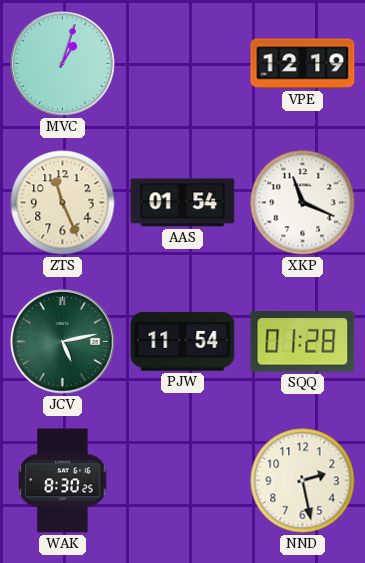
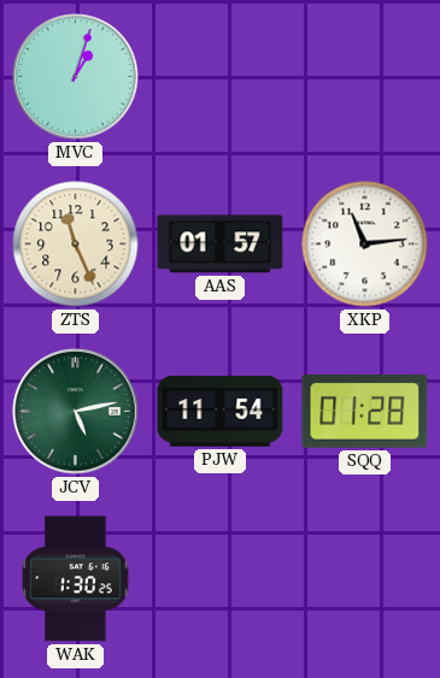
VPE: 12:19 -> none (303, 64)
AAS: 01:54 -> 01:57 (221, 244)
XKP: 11:19 -> 11:14 (365, 244)
WAK: 8:30 -> 1:30 (76, 579)
NND: 2:28 -> none (303, 481)
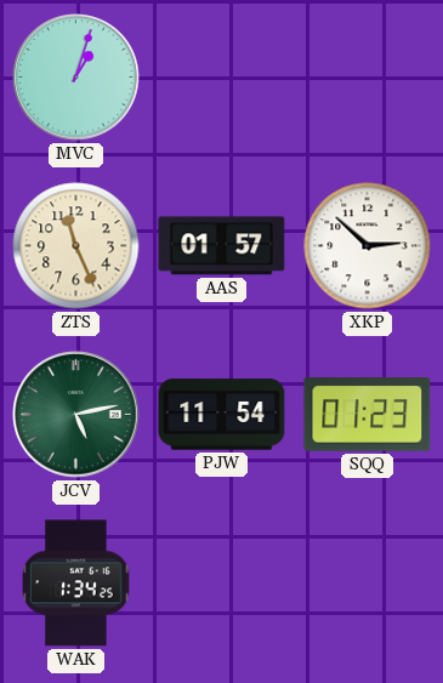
XKP: 11:14 -> 2:52 (368, 246)
SQQ: 01:28 -> 01:23 (368, 415)
WAK: 1:30 -> 1:34 (76, 584)
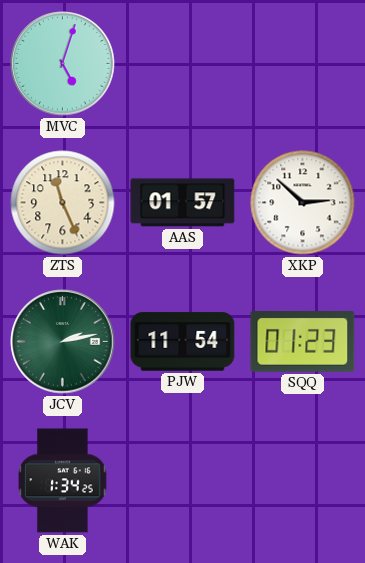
MVC: 1:03 -> 5:03 (63, 64)
JCV: 5:13 -> 2:13 (63, 342)
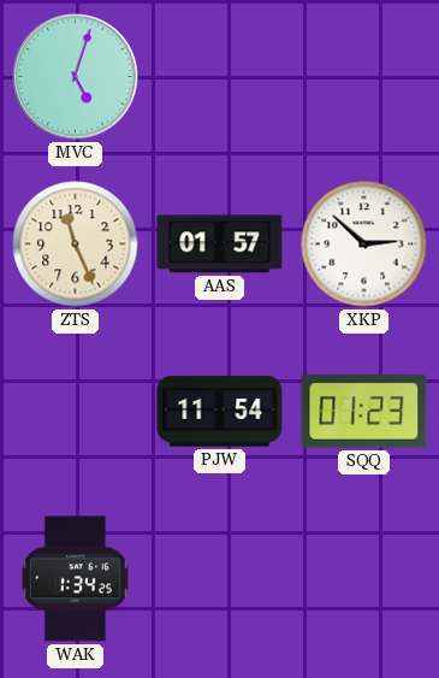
JCV: 2:13 -> none (63, 342)
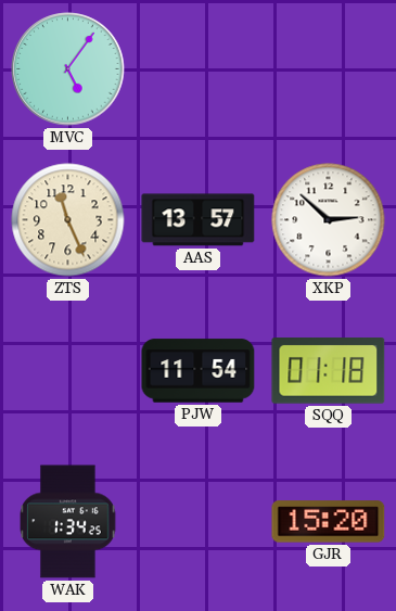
MVC: 5:03 -> 5:06 (68, 69)
AAS: 01:57 -> 13:57 (199, 220)
SQQ: 01:23 -> 01:18 (329, 371)
GJR: none -> 15:20 (329, 522)
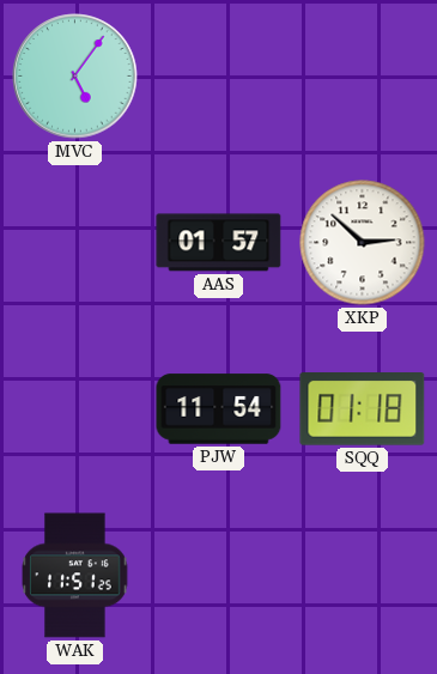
ZTS: 11:26 -> none (68, 220)
AAS: 13:57 -> 01:57 (219, 243)
WAK: 1:34 -> 11:51 (75, 576)
GJR: 15:20 -> none (329, 522)
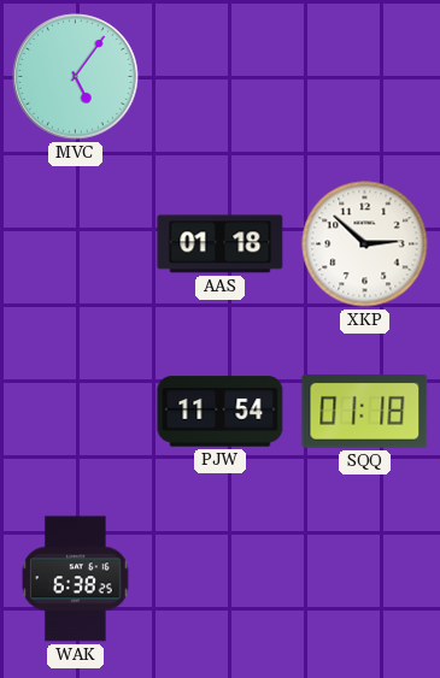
AAS: 01:57 -> 01:18 (221, 244)
WAK: 11:51 -> 6:38 (76, 579)
